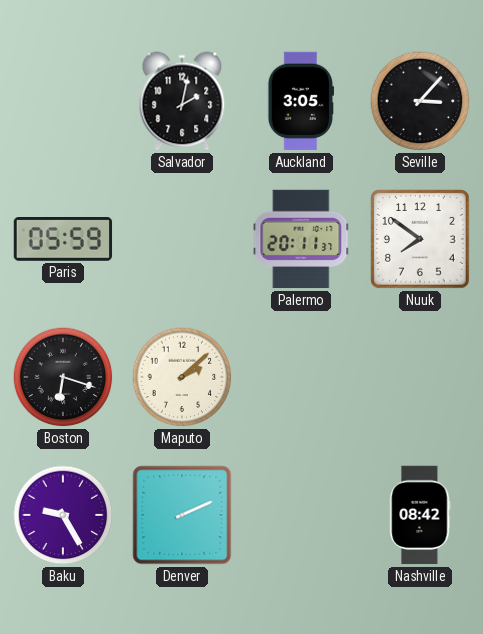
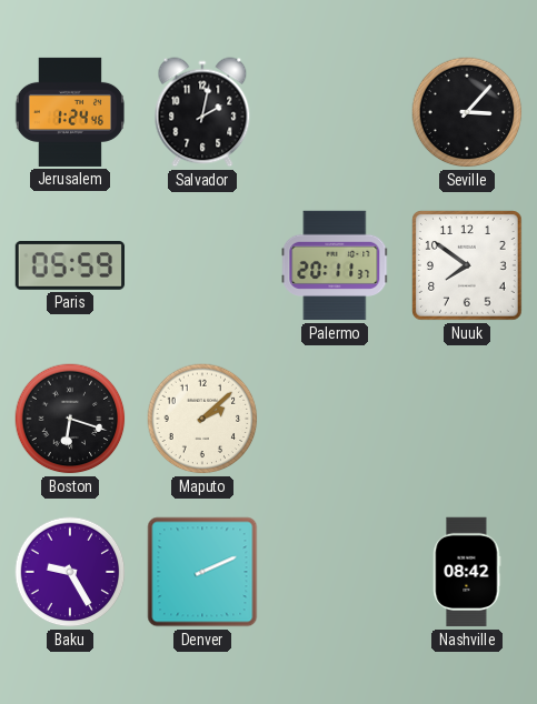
Jerusalem: none -> 1:24 (69, 112)
Auckland: 3:05 -> none (300, 101)
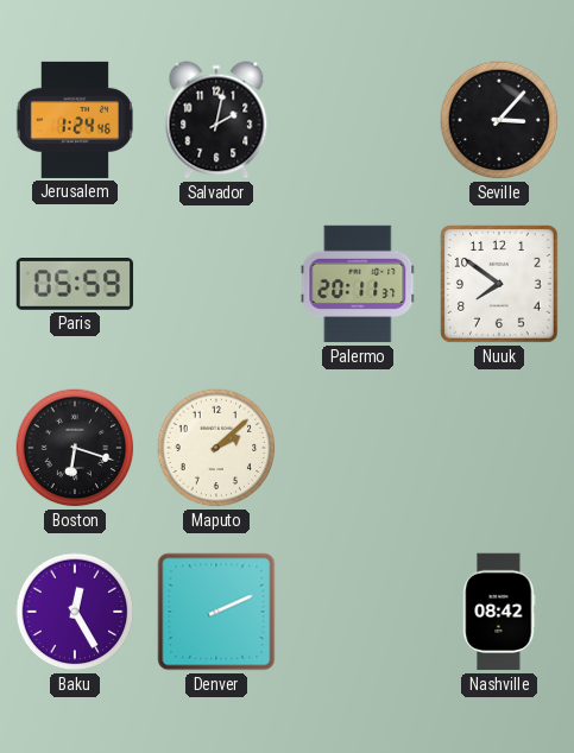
Baku: 9:25 -> 12:25 (75, 612)
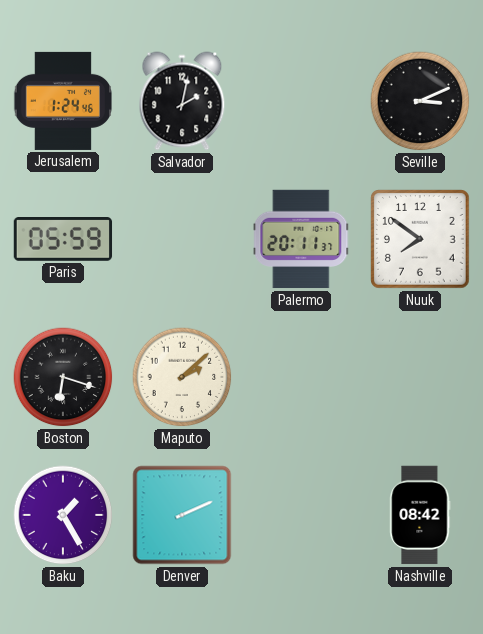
Seville: 3:07 -> 3:11 (420, 101)
Baku: 12:25 -> 1:25 (63, 515)
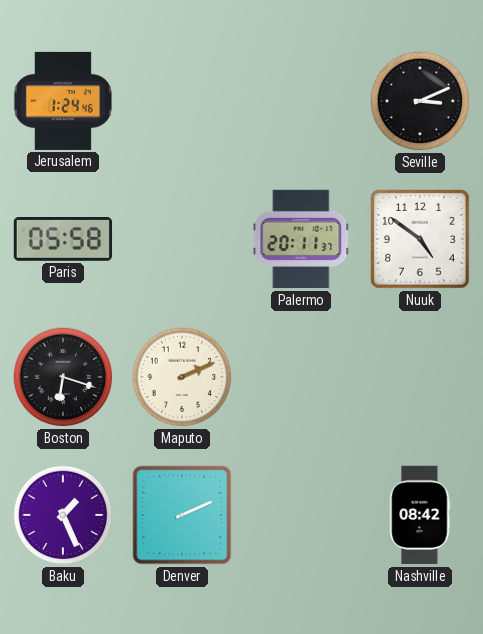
Salvador: 2:02 -> none (182, 101)
Paris: 05:59 -> 05:58 (63, 240)
Nuuk: 7:51 -> 4:51 (421, 240)
Maputo: 2:08 -> 2:11 (182, 377)
Baku: 1:25 -> 1:26 (63, 515)
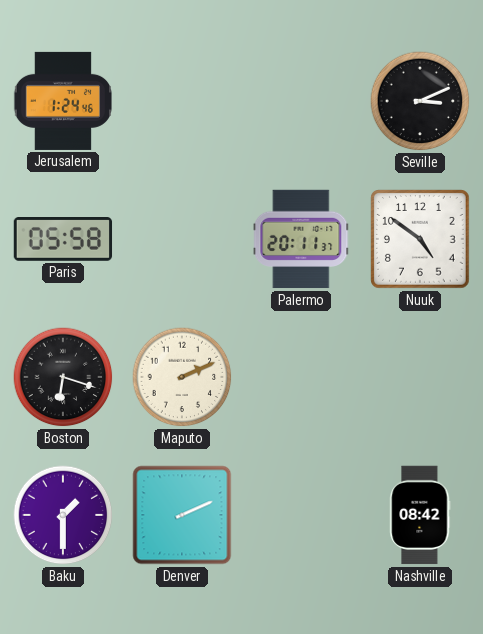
Baku: 1:26 -> 1:30 (63, 515)
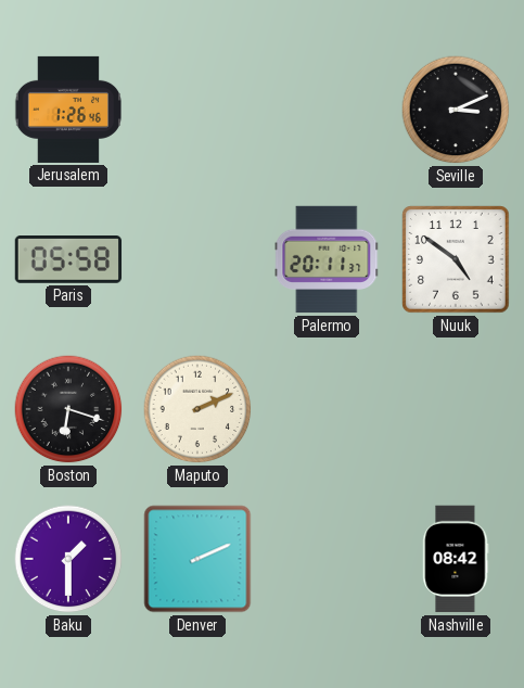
Jerusalem: 1:24 -> 1:26 (67, 110)
